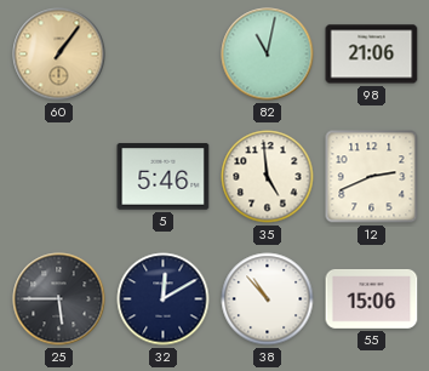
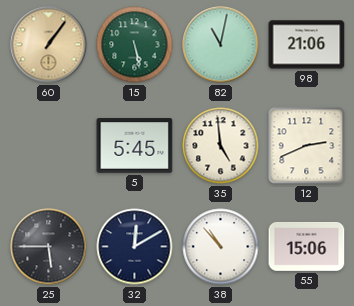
15: none -> 5:28 (135, 45)
5: 5:46 -> 5:45 (135, 146)
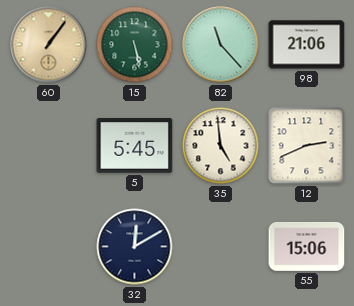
82: 11:02 -> 11:23 (221, 45)
25: 5:45 -> none (49, 247)
38: 10:53 -> none (221, 247)
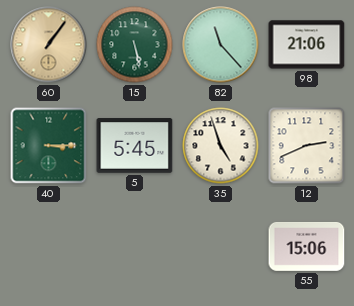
40: none -> 3:15 (49, 146)
35: 4:59 -> 4:57 (221, 146)
32: 12:10 -> none (135, 247)
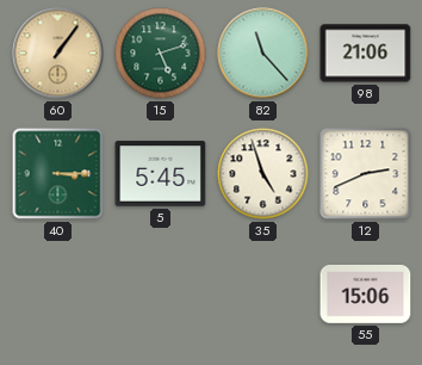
15: 5:28 -> 5:12 (161, 54)
